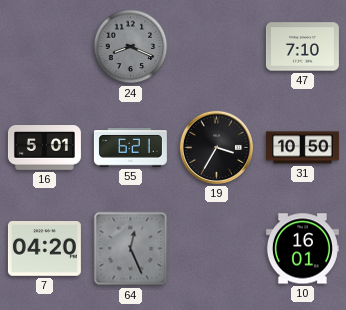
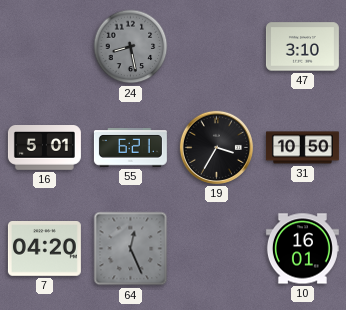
24: 8:19 -> 8:28 (131, 47)
47: 7:10 -> 3:10 (302, 47)
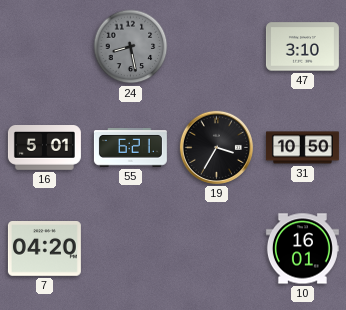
64: 12:26 -> none (131, 249)
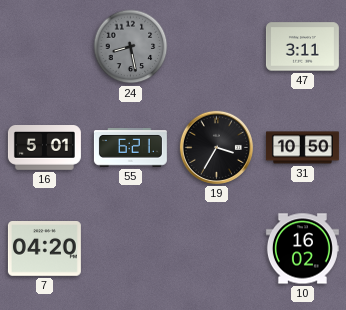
47: 3:10 -> 3:11 (302, 47)
10: 16:01 -> 16:02 (302, 249)
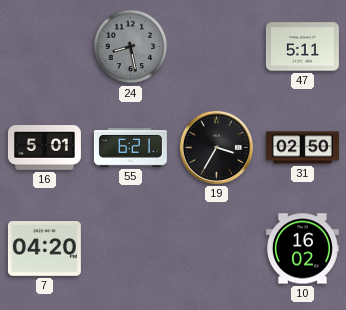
47: 3:11 -> 5:11 (302, 47)
31: 10:50 -> 02:50 (302, 148)
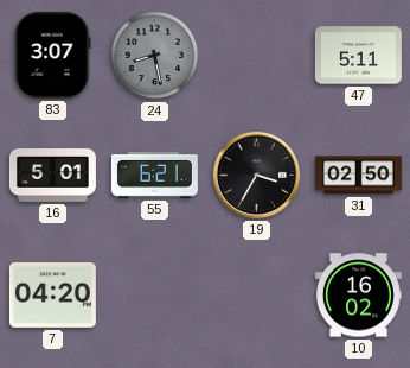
83: none -> 3:07 (53, 55)
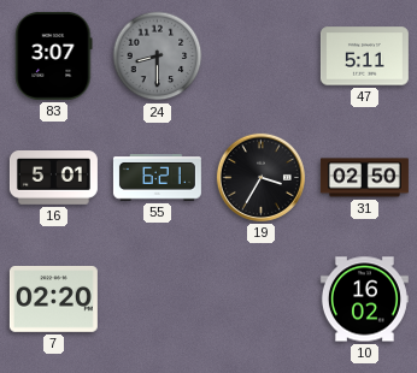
24: 8:28 -> 8:30 (158, 57)
7: 04:20 -> 02:20 (53, 300)
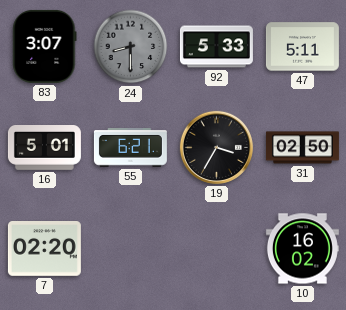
92: none -> 5:33 (216, 47)
